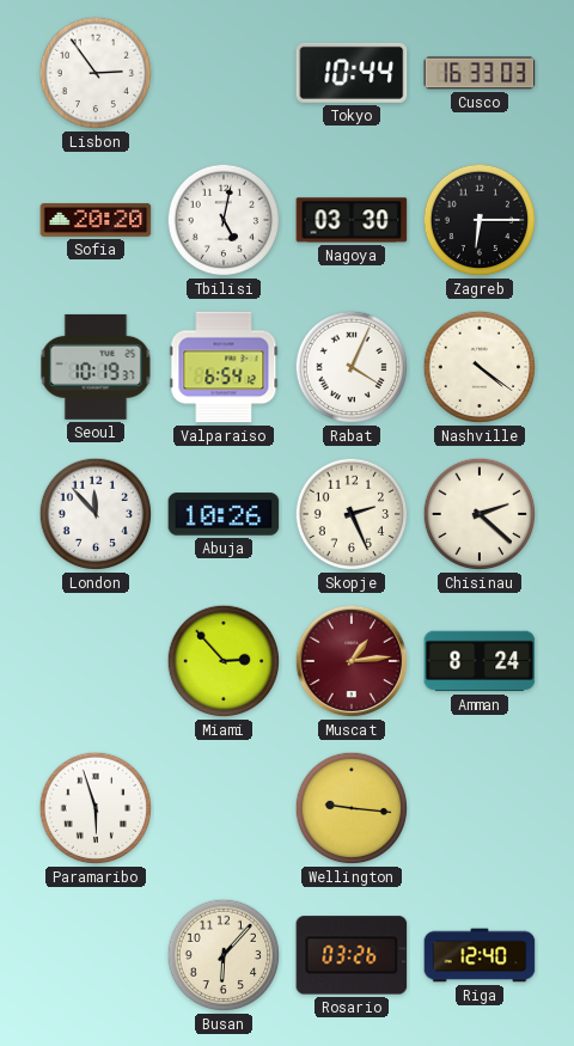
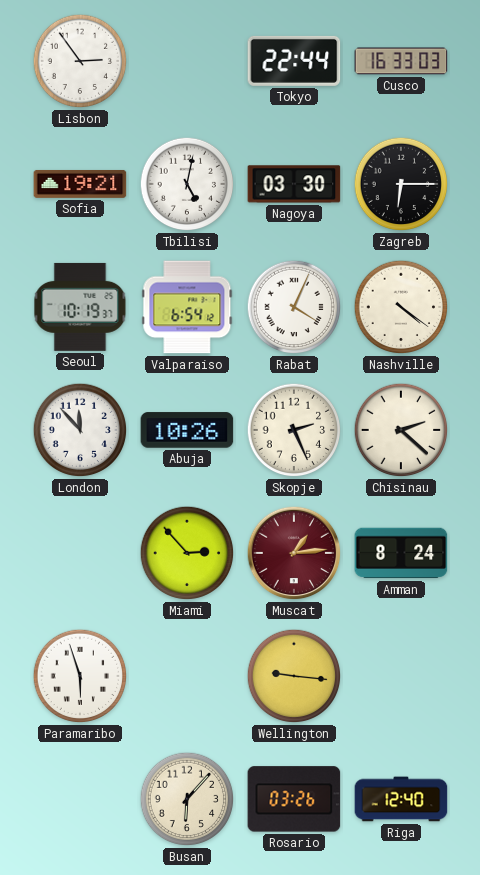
Tokyo: 10:44 -> 22:44 (294, 61)
Sofia: 20:20 -> 19:21 (80, 184)
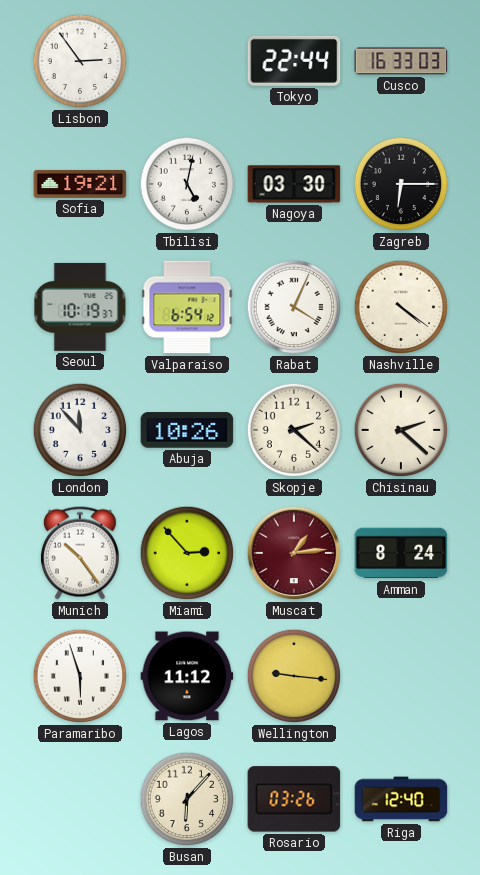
Skopje: 2:26 -> 2:22 (294, 430)
Munich: none -> 10:24 (80, 553)
Lagos: none -> 11:12 (187, 676)
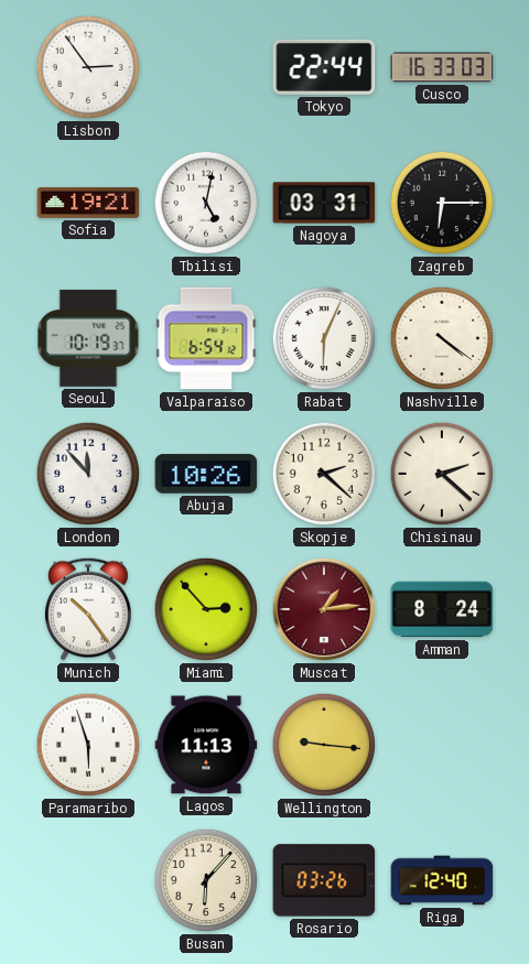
Nagoya: 03:30 -> 03:31 (324, 203)
Rabat: 4:04 -> 6:04 (324, 338)
Lagos: 11:12 -> 11:13 (206, 745)
